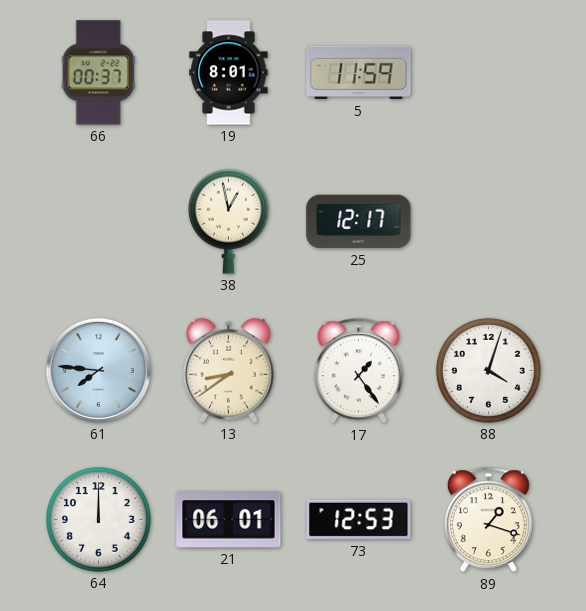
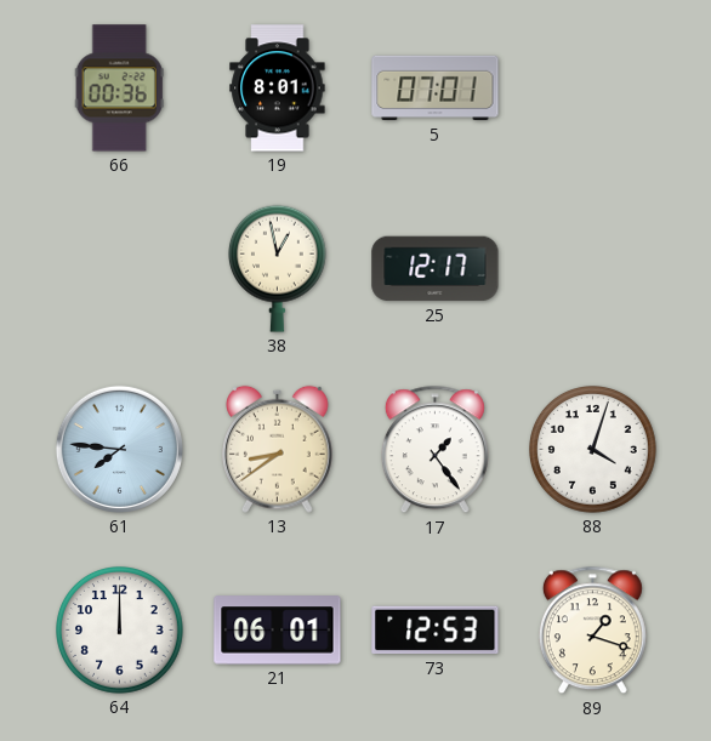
66: 00:37 -> 00:36 (119, 89)
5: 11:59 -> 07:01 (436, 89)
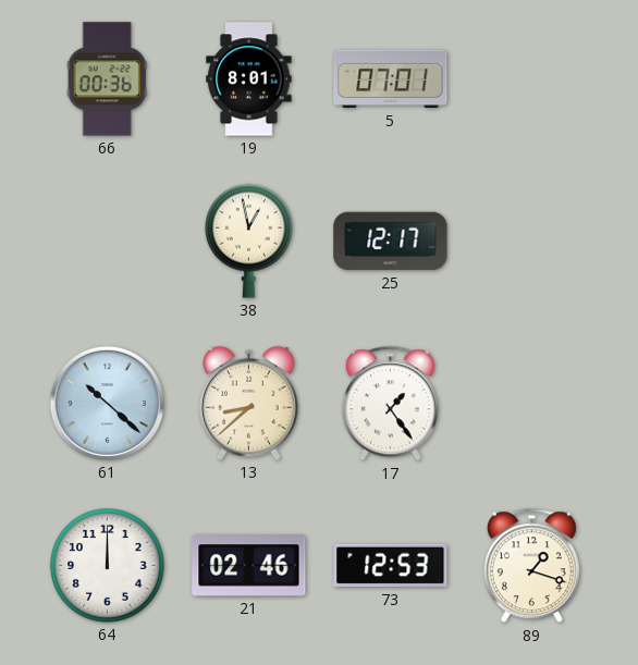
61: 7:46 -> 10:22 (107, 403)
13: 8:39 -> 8:38 (249, 403)
88: 4:03 -> none (593, 450)
21: 06:01 -> 02:46 (249, 566)
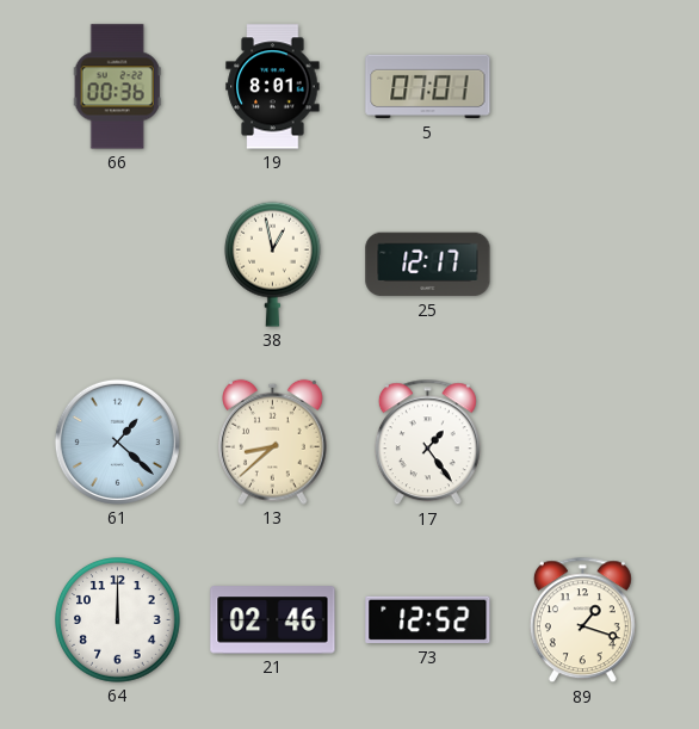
61: 10:22 -> 1:22 (117, 441)
73: 12:53 -> 12:52 (428, 620)
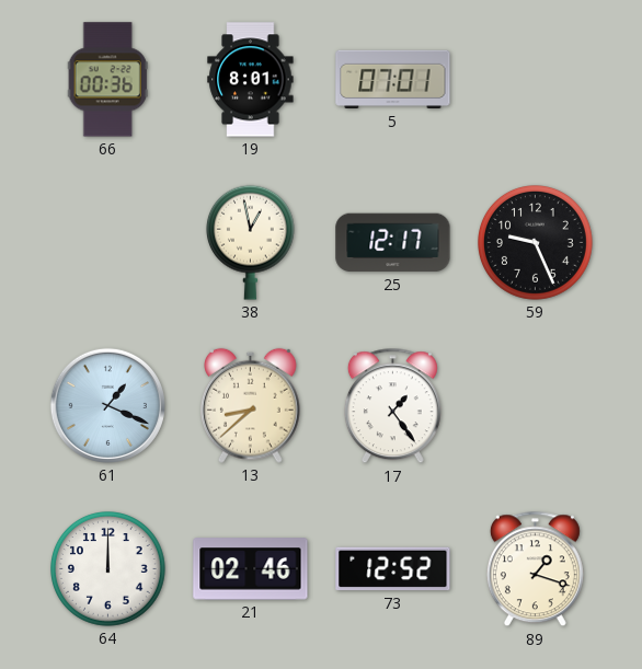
59: none -> 9:26 (536, 243)
61: 1:22 -> 1:19 (107, 405)
